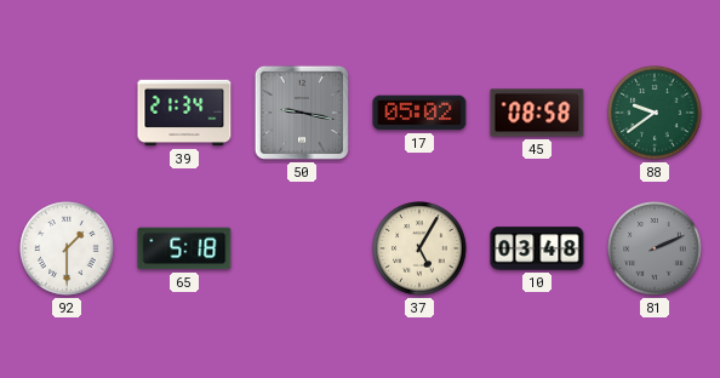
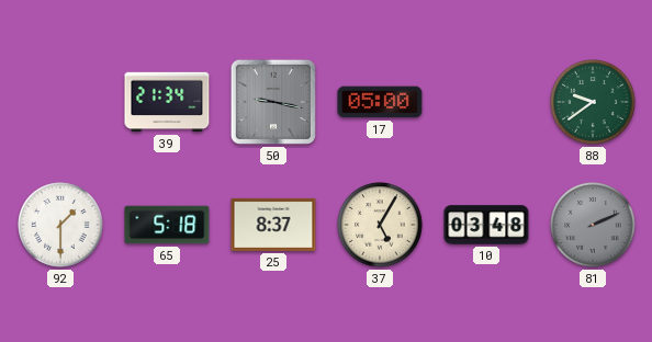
17: 05:02 -> 05:00 (380, 102)
45: 08:58 -> none (537, 113)
25: none -> 8:37 (273, 225)
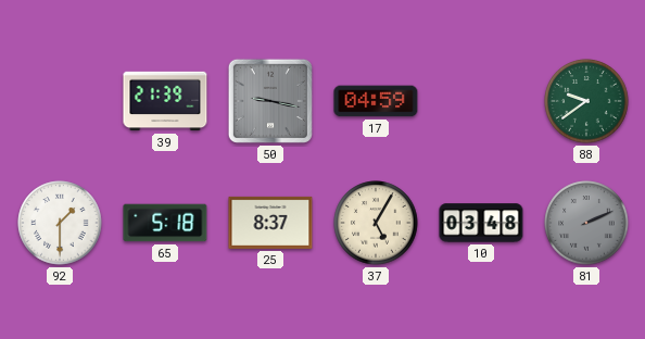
39: 21:34 -> 21:39 (165, 101)
17: 05:00 -> 04:59 (376, 101)
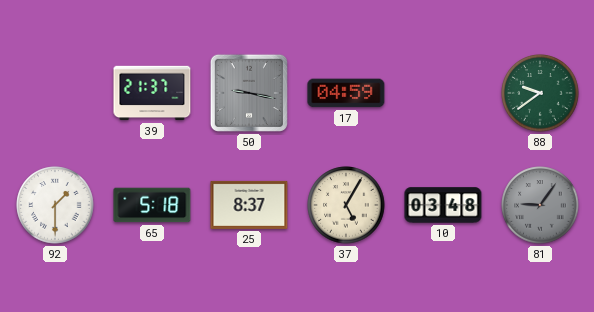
39: 21:39 -> 21:37 (152, 93)
81: 2:11 -> 9:06 (540, 205)
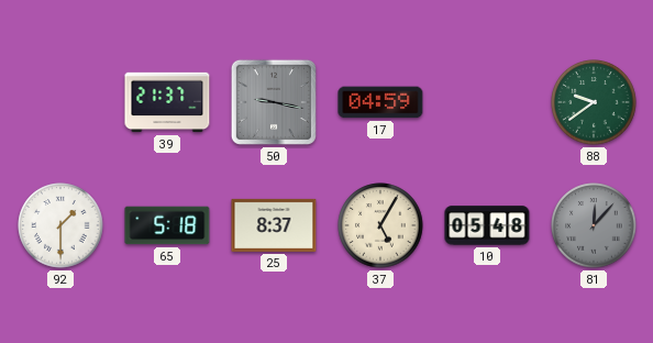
10: 03:48 -> 05:48 (487, 225)
81: 9:06 -> 12:07 (594, 225)
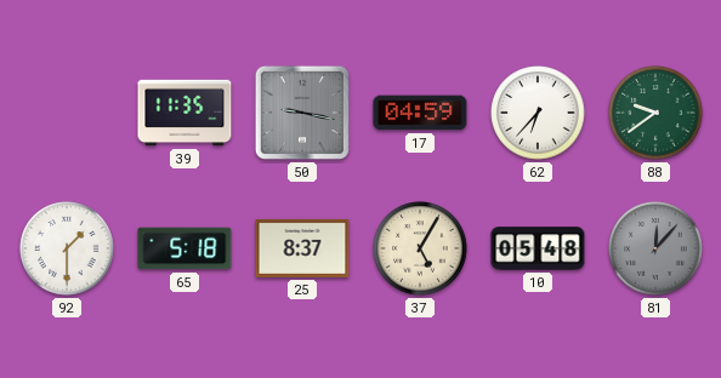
39: 21:37 -> 11:35 (184, 113)
62: none -> 6:37 (538, 113)
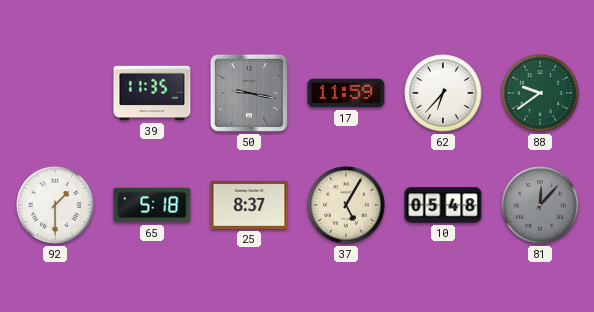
17: 04:59 -> 11:59 (346, 93)
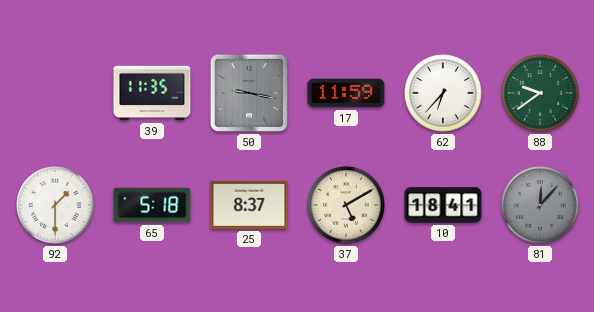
37: 5:05 -> 5:10 (346, 205)
10: 05:48 -> 18:41 (443, 205)
